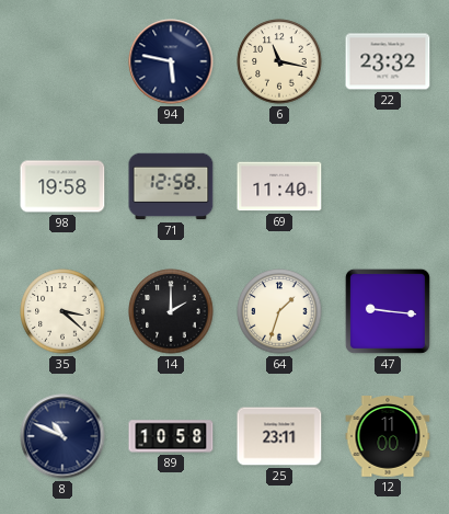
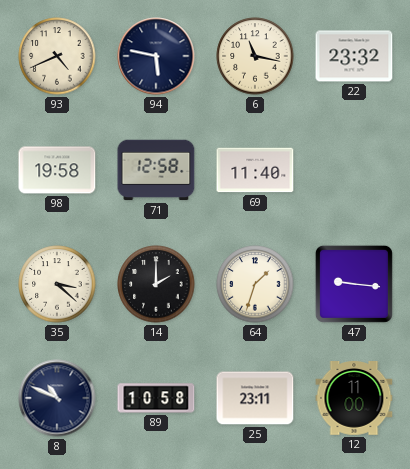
93: none -> 4:41 (57, 56)
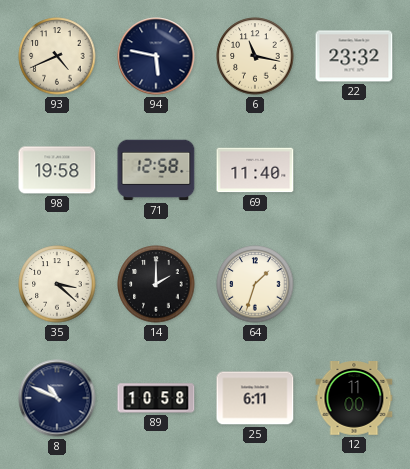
47: 9:16 -> none (354, 284)
25: 23:11 -> 6:11 (255, 398)
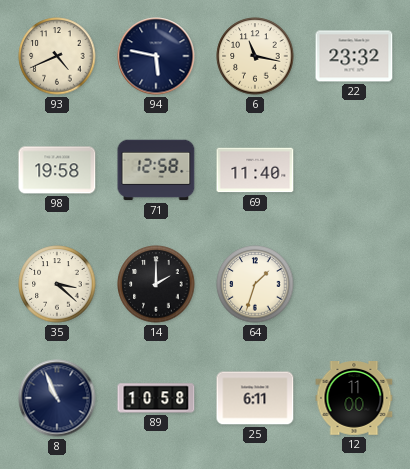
8: 10:49 -> 10:56 (57, 398)
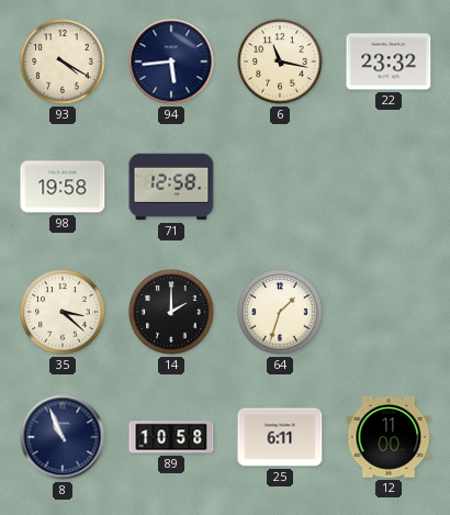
93: 4:41 -> 4:20 (63, 61)
94: 5:47 -> 5:44 (171, 61)
69: 11:40 -> none (255, 170)
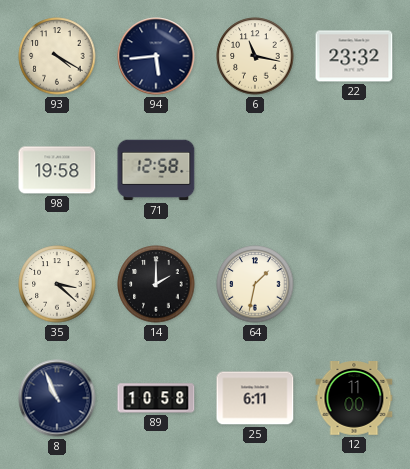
64: 1:33 -> 1:32 (255, 284)
